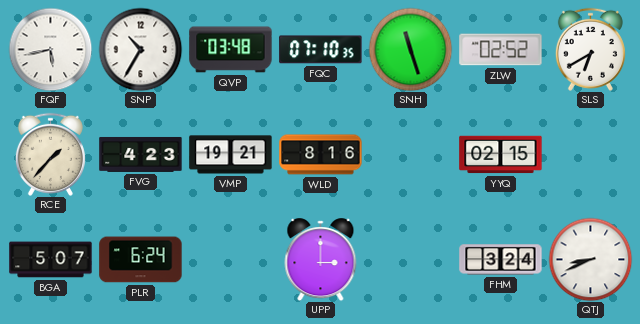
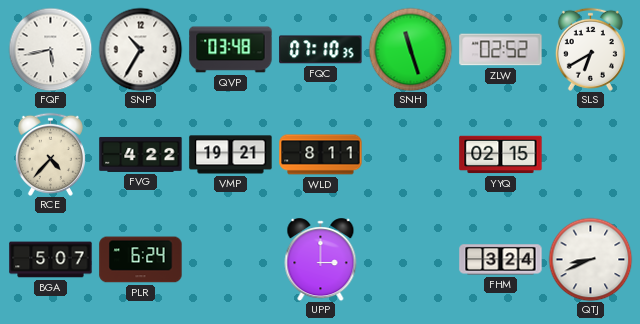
RCE: 1:37 -> 4:37 (50, 154)
FVG: 4:23 -> 4:22 (141, 154)
WLD: 8:16 -> 8:11 (321, 155)
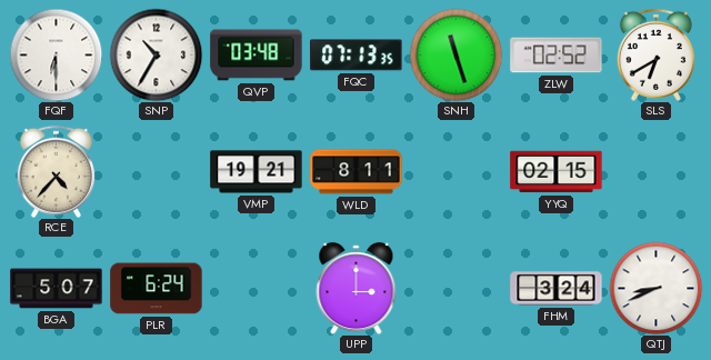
FQF: 5:43 -> 6:30 (56, 54)
FQC: 07:10 -> 07:13 (357, 56)
FVG: 4:22 -> none (141, 154)
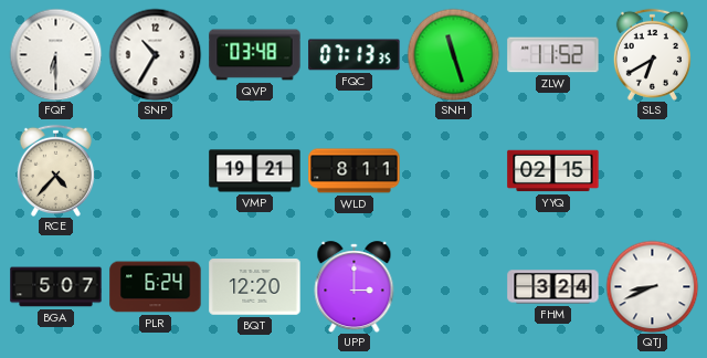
ZLW: 02:52 -> 11:52 (553, 55)
BQT: none -> 12:20 (255, 287)
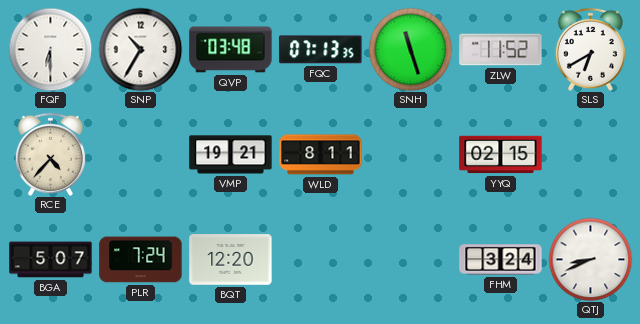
PLR: 6:24 -> 7:24 (141, 260)
UPP: 3:00 -> none (355, 287)
